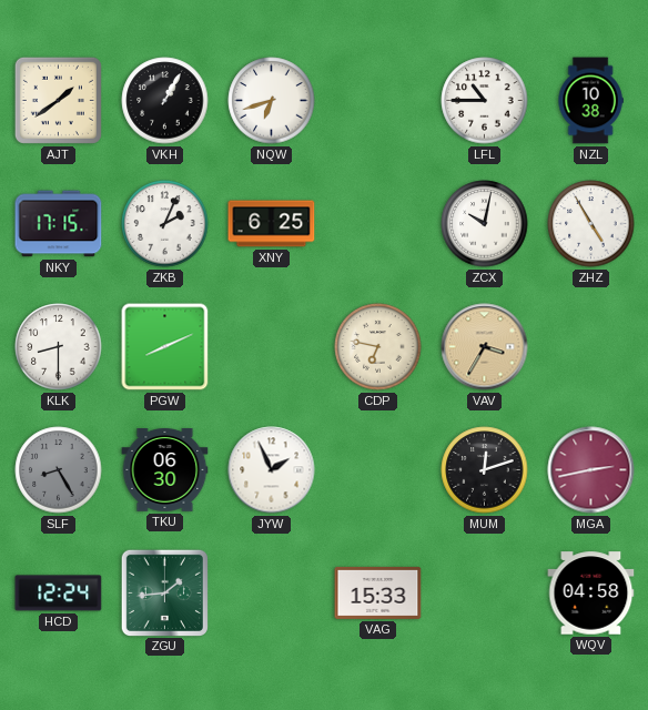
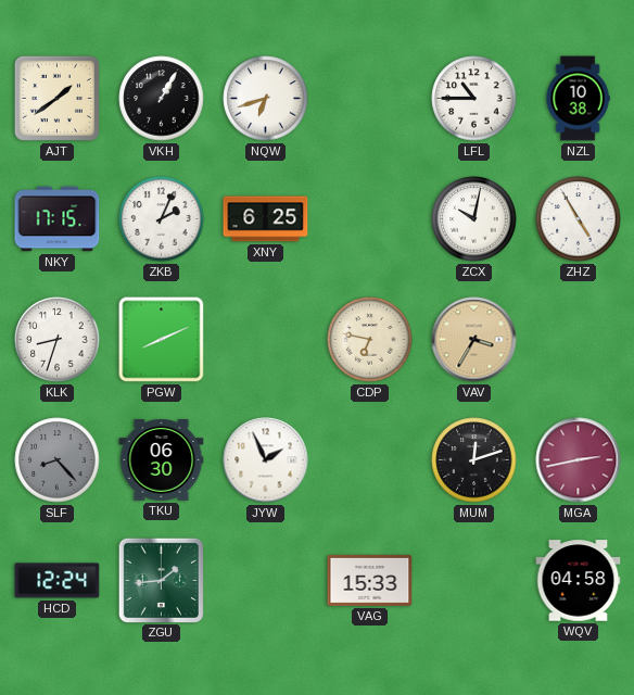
KLK: 8:30 -> 8:33 (58, 340)
SLF: 8:25 -> 8:23 (58, 460)
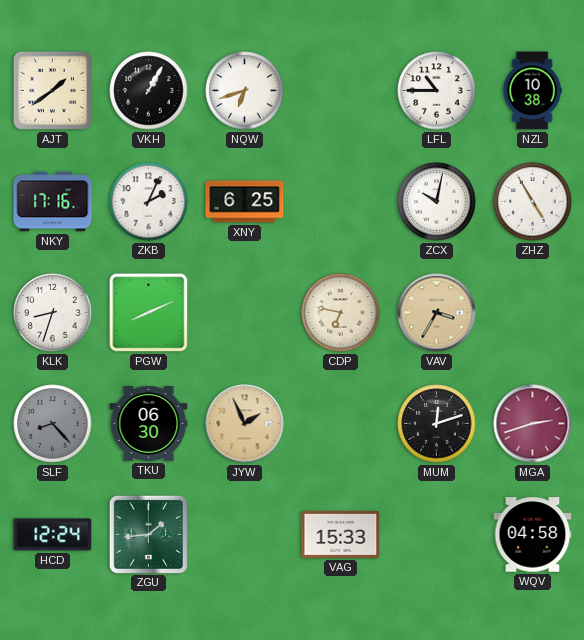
NKY: 17:15 -> 17:16 (53, 202)
JYW dial: white -> champagne (245, 424)
MGA: 2:43 -> 2:42 (533, 424)
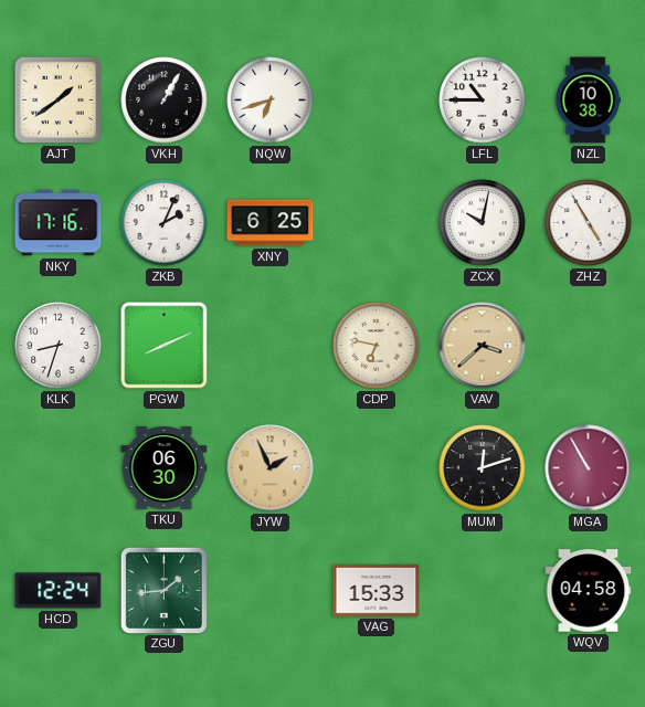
VAV: 3:35 -> 3:38 (483, 346)
SLF: 8:23 -> none (53, 424)
MGA: 2:42 -> 10:55 (589, 468)
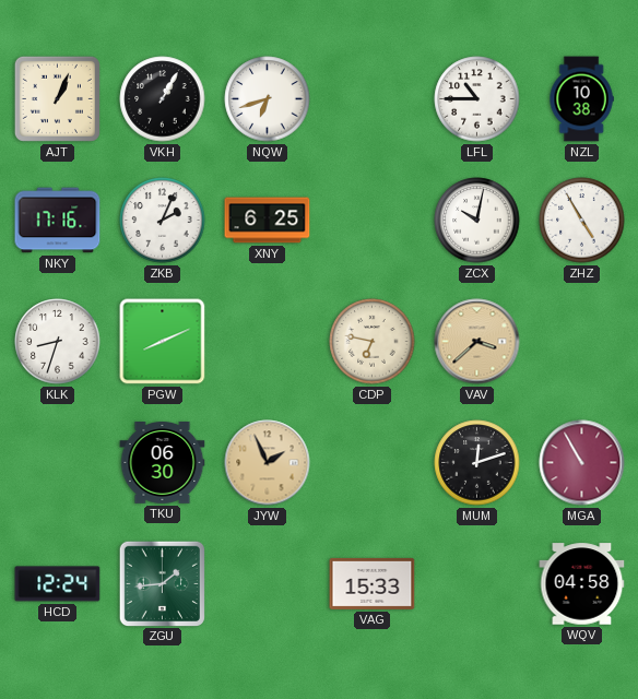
AJT: 1:39 -> 1:04 (57, 98)
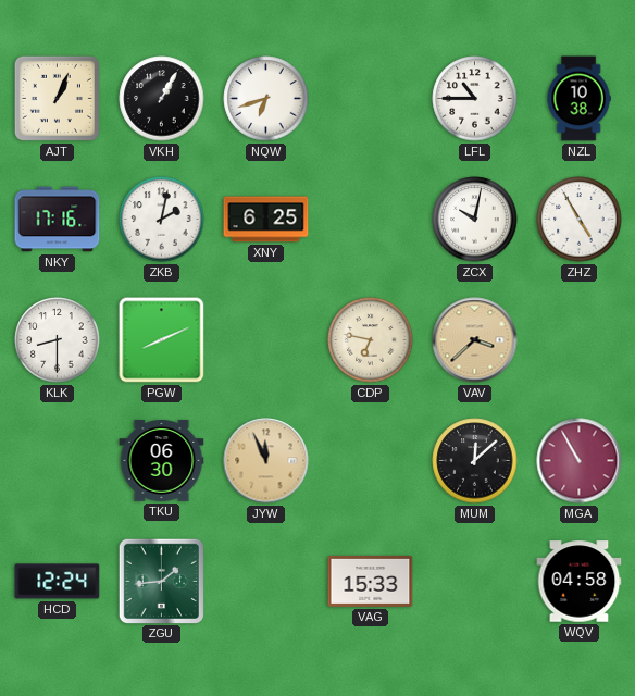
ZKB: 2:04 -> 2:02 (162, 220)
KLK: 8:33 -> 8:30 (58, 340)
JYW: 1:56 -> 11:56 (266, 461)
MUM: 12:12 -> 12:08 (475, 461)
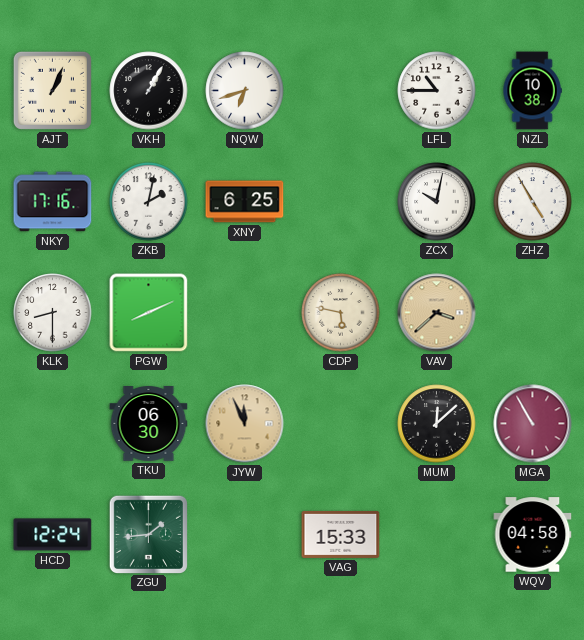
CDP: 6:47 -> 5:47 (341, 313)
